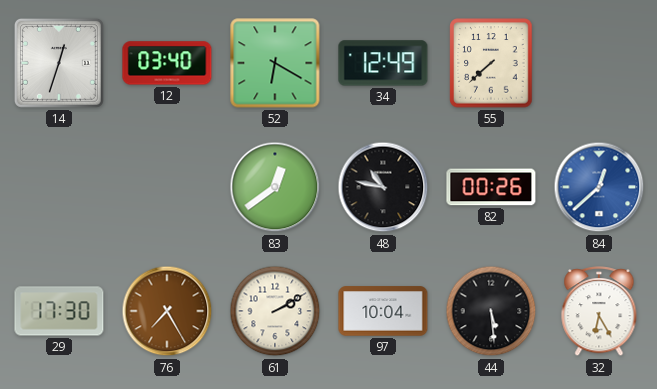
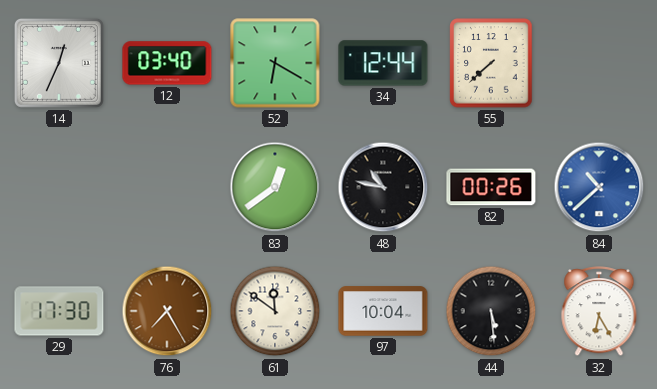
14: 12:33 -> 12:34 (59, 63)
34: 12:49 -> 12:44 (383, 63)
84: 12:38 -> 10:38 (599, 187)
61: 2:10 -> 11:51 (275, 311)
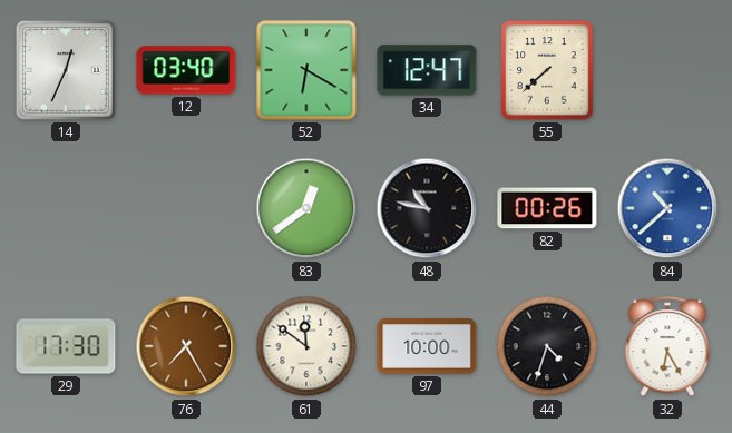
34: 12:44 -> 12:47 (427, 70)
97: 10:04 -> 10:00 (427, 346)
44: 5:29 -> 4:33 (547, 346)
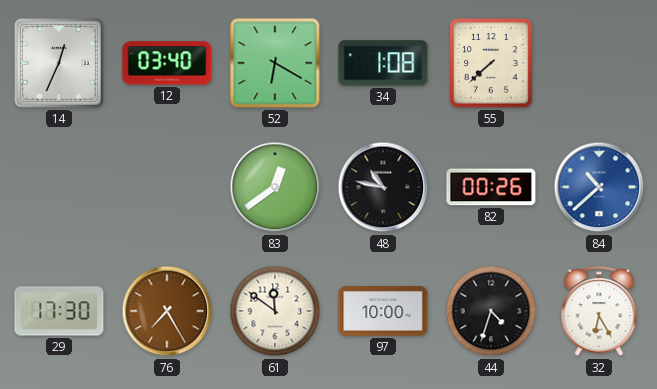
34: 12:47 -> 1:08 (383, 63)
